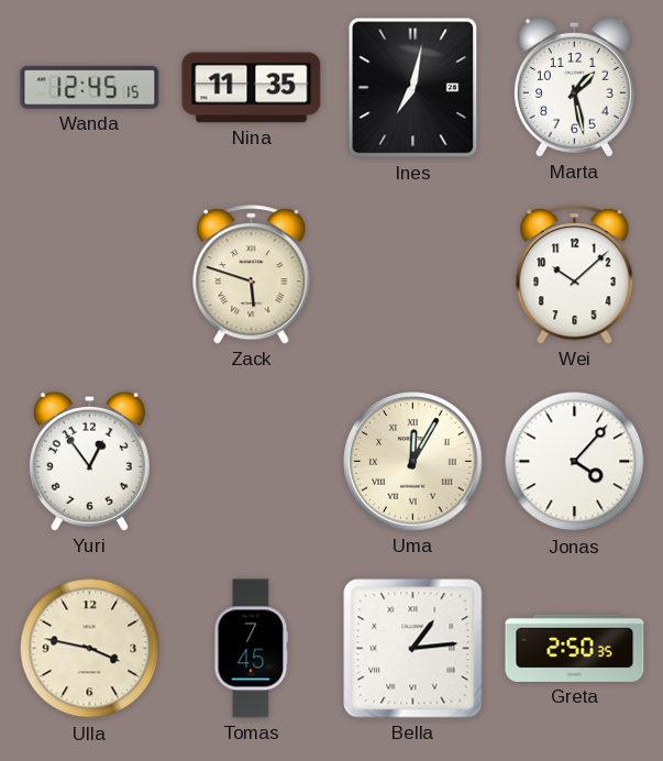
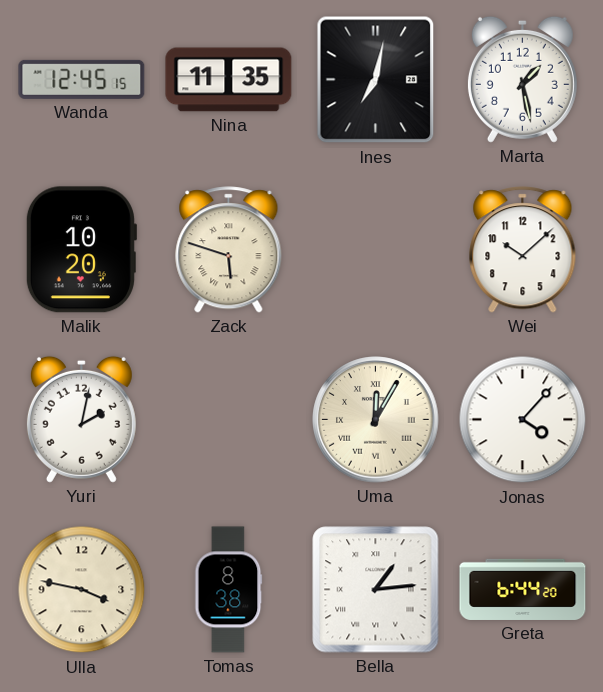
Malik: none -> 10:20 (81, 250)
Yuri: 12:54 -> 2:02 (81, 419)
Tomas: 7:45 -> 8:38 (229, 590)
Greta: 2:50 -> 6:44 (523, 589)
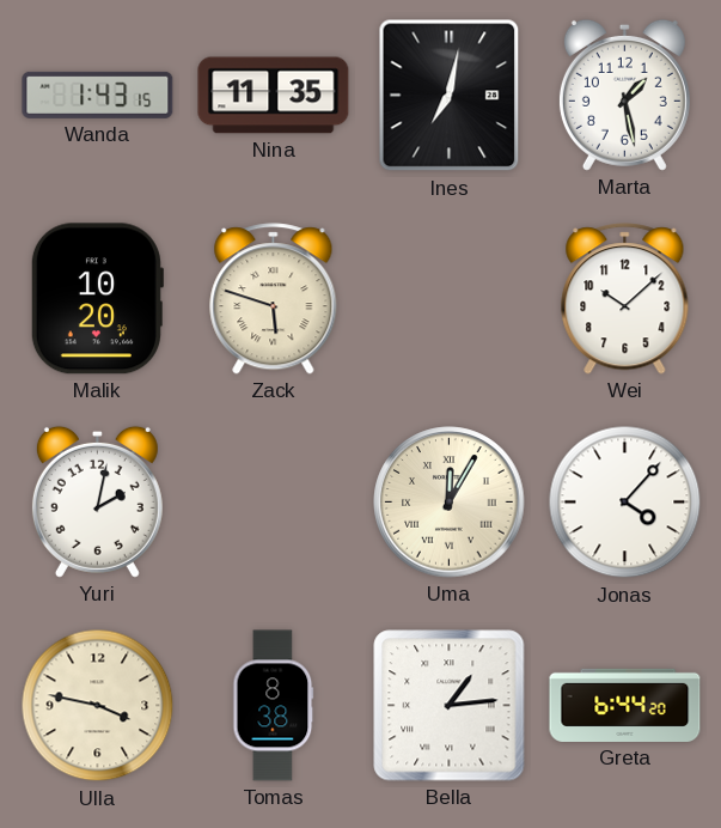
Wanda: 12:45 -> 1:43 (98, 95)
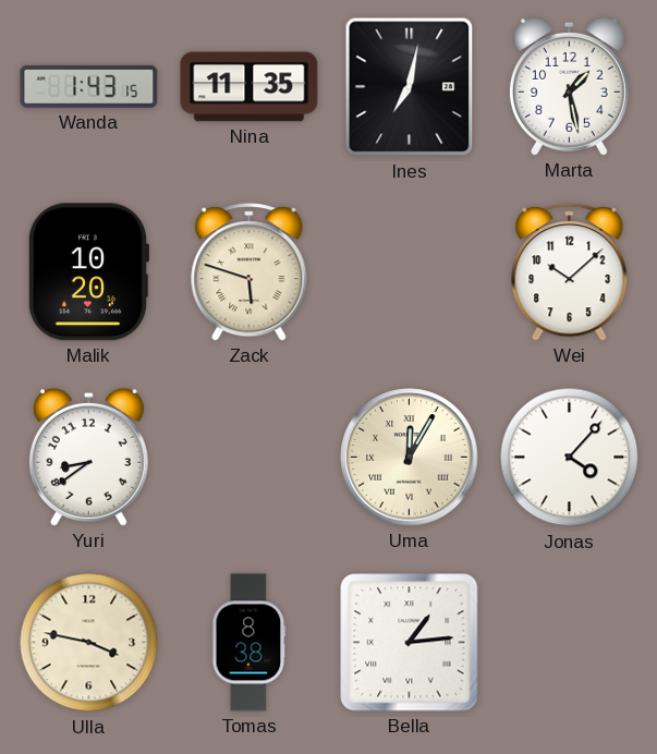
Yuri: 2:02 -> 8:39 (88, 457)
Greta: 6:44 -> none (625, 705)
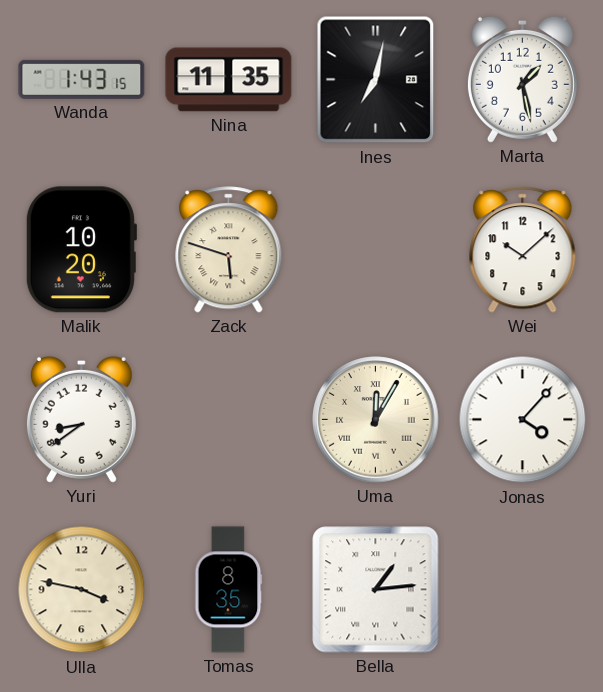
Tomas: 8:38 -> 8:35 (229, 590)
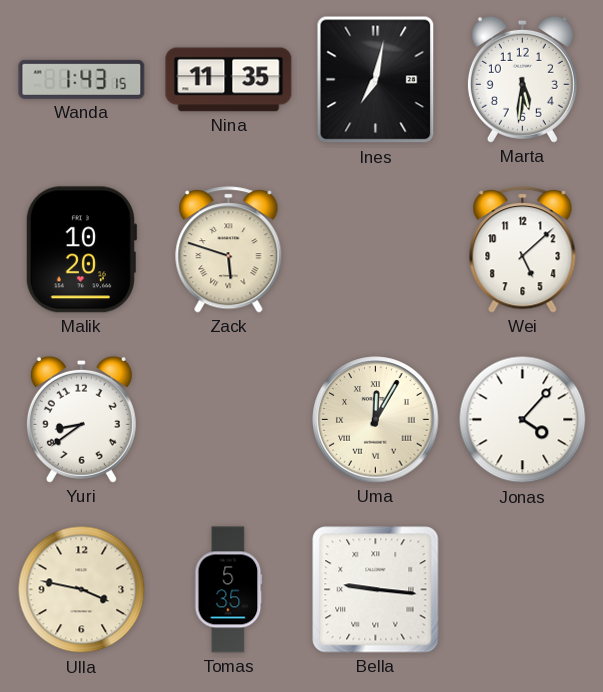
Marta: 1:28 -> 5:31 (522, 79)
Wei: 10:08 -> 5:08 (523, 250)
Tomas: 8:35 -> 5:35 (229, 590)
Bella: 1:14 -> 9:16 (376, 590)
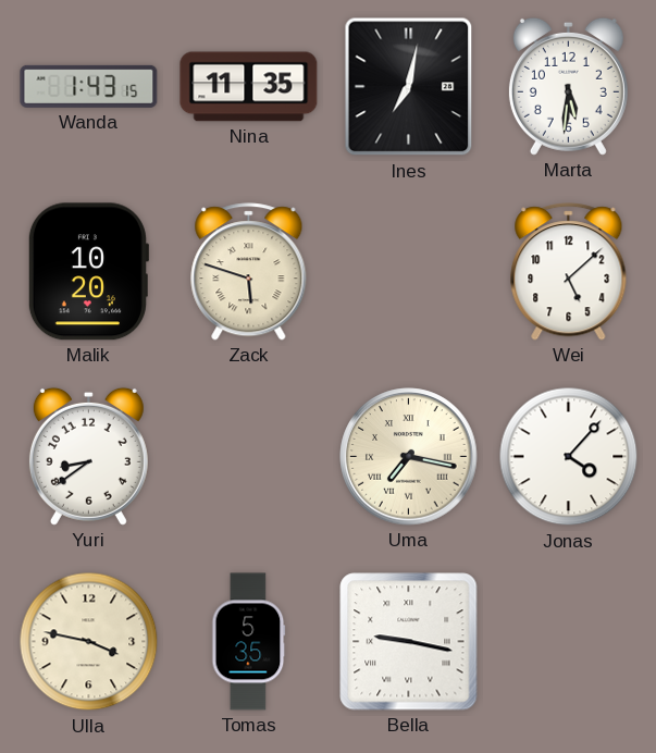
Uma: 12:05 -> 7:17 (409, 457)
Bella: 9:16 -> 9:17 (409, 642)
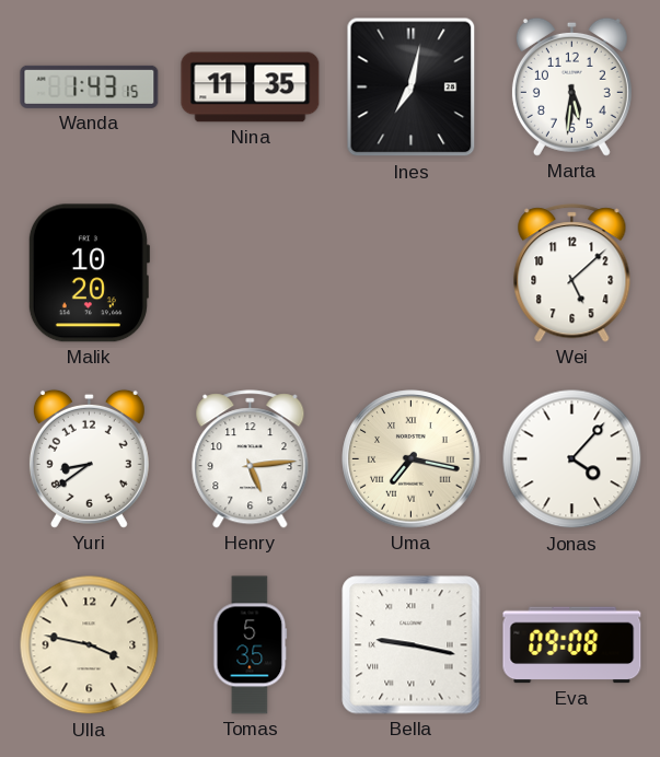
Zack: 5:48 -> none (249, 272)
Henry: none -> 5:14 (251, 459)
Eva: none -> 09:08 (572, 645)
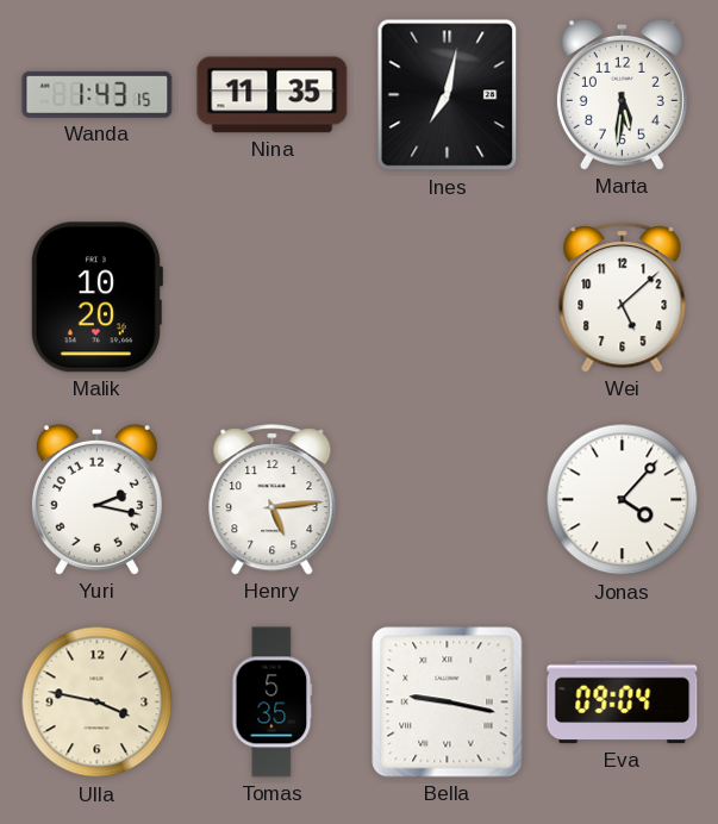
Yuri: 8:39 -> 2:17 (96, 499)
Uma: 7:17 -> none (412, 459)
Eva: 09:08 -> 09:04 (623, 703)
